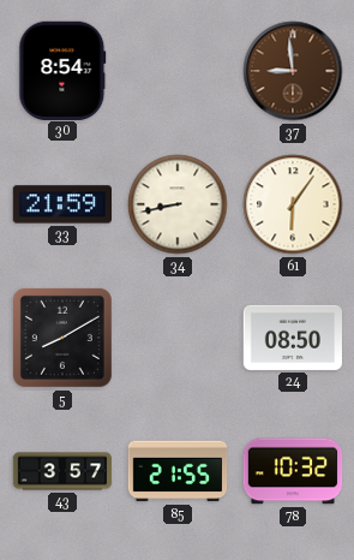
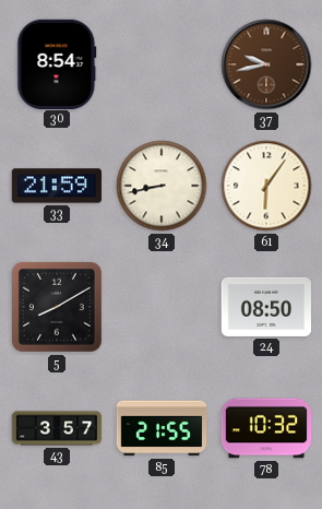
37: 8:59 -> 9:43 (266, 64)
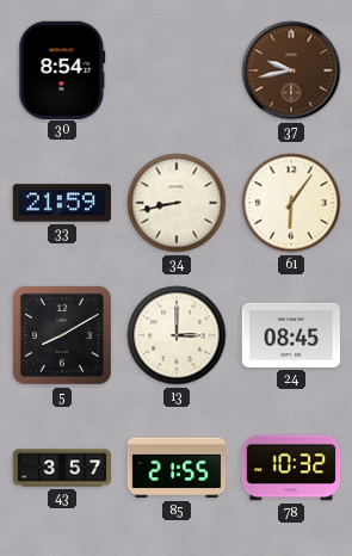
13: none -> 3:00 (177, 335)
24: 08:50 -> 08:45 (290, 335)
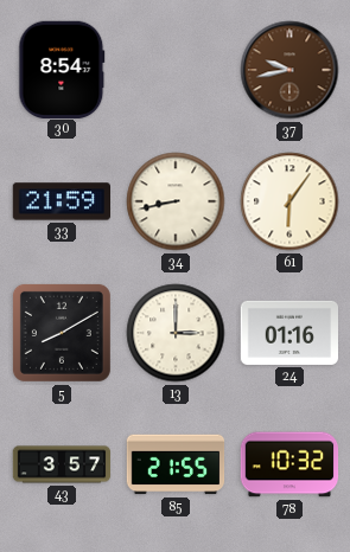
24: 08:45 -> 01:16 (288, 333)
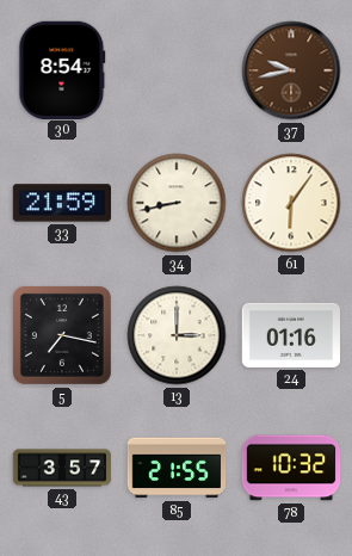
5: 8:10 -> 7:17 (62, 335)
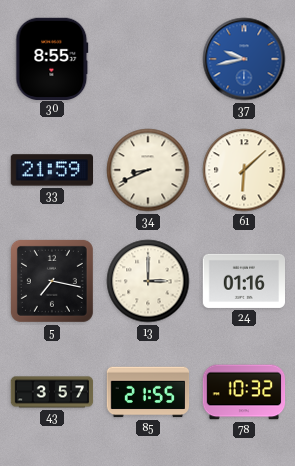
30: 8:54 -> 8:55 (52, 58)
37 dial: brown -> blue (244, 59)
34: 8:43 -> 8:41 (148, 170)
61: 6:06 -> 6:08 (244, 170)
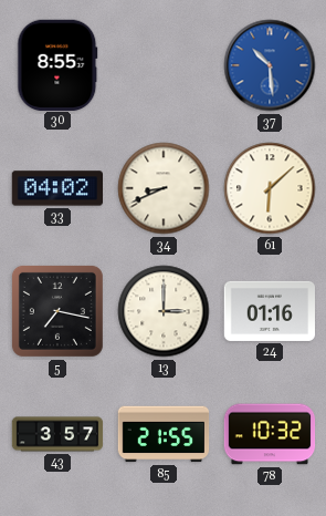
37: 9:43 -> 10:29 (270, 65)
33: 21:59 -> 04:02 (56, 188)
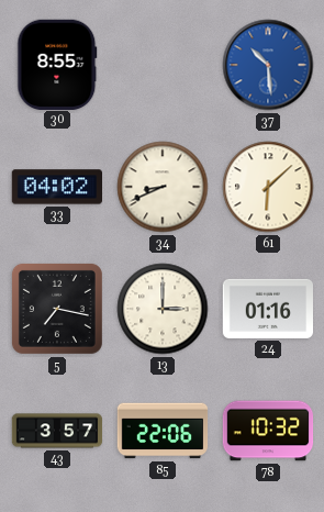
85: 21:55 -> 22:06 (163, 431)
